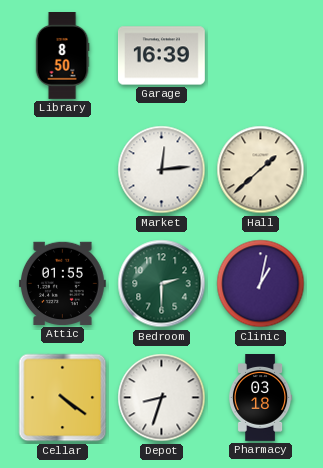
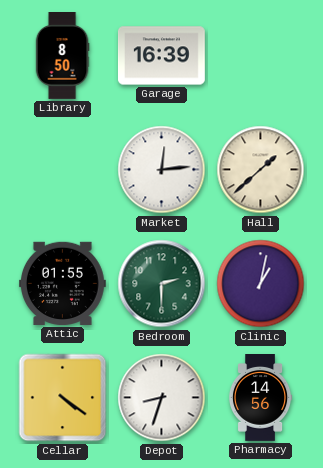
Pharmacy: 03:18 -> 14:56 (260, 398)
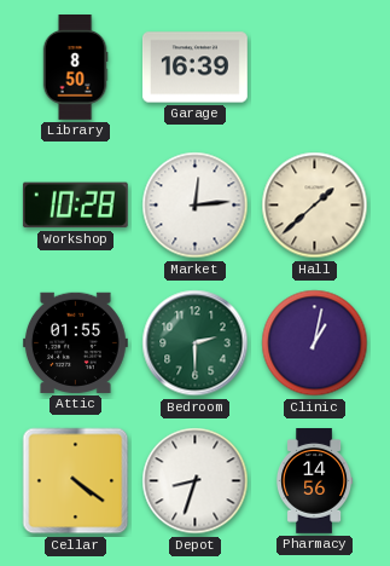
Workshop: none -> 10:28 (75, 206)
